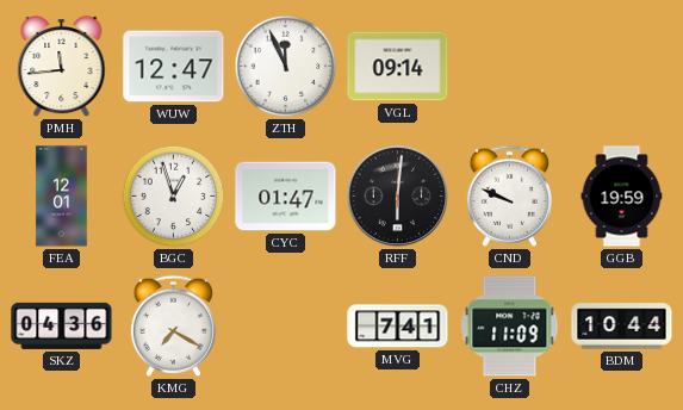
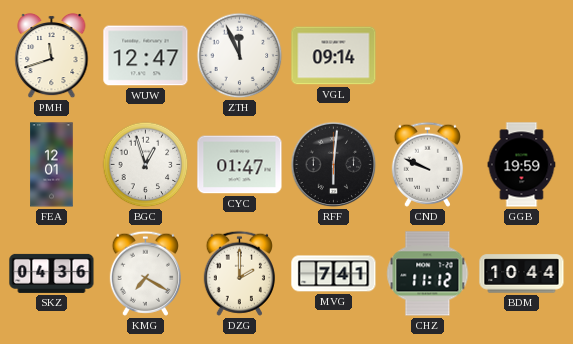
PMH: 11:44 -> 11:42 (52, 56)
DZG: none -> 2:00 (239, 273)
CHZ: 11:09 -> 11:12 (428, 274)
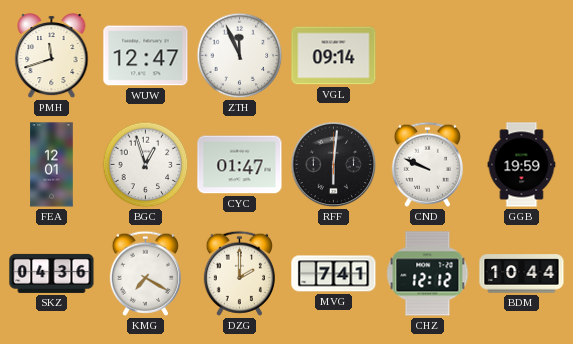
CHZ: 11:12 -> 12:12 (428, 274)
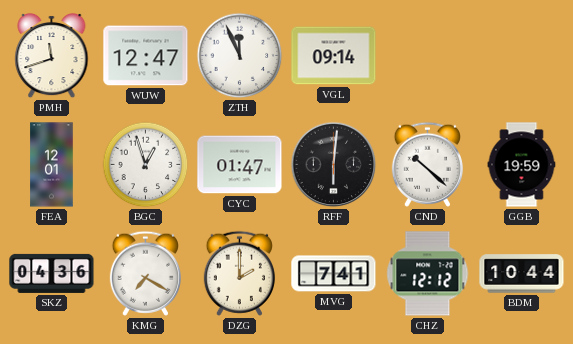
CND: 9:49 -> 10:22 (427, 164)
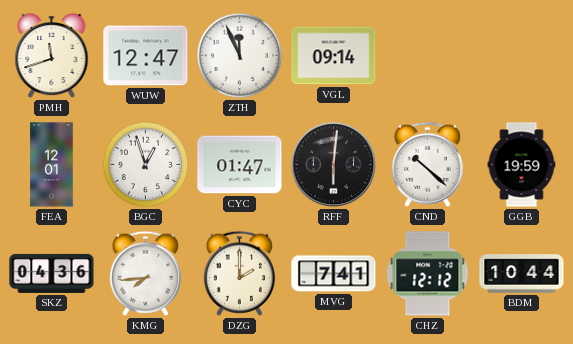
KMG: 7:20 -> 7:44 (145, 273)
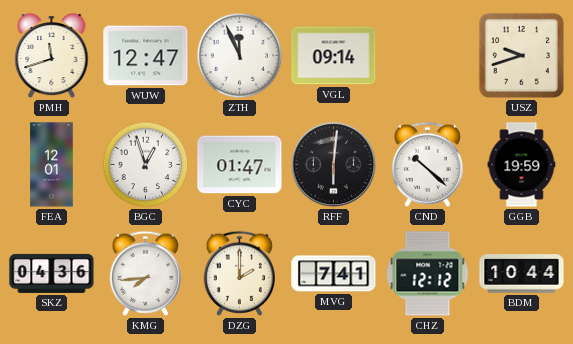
USZ: none -> 9:42 (521, 55)
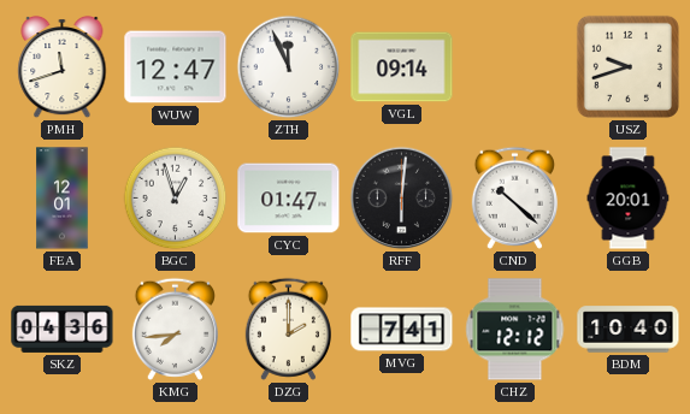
GGB: 19:59 -> 20:01 (629, 199)
BDM: 10:44 -> 10:40 (629, 330)
